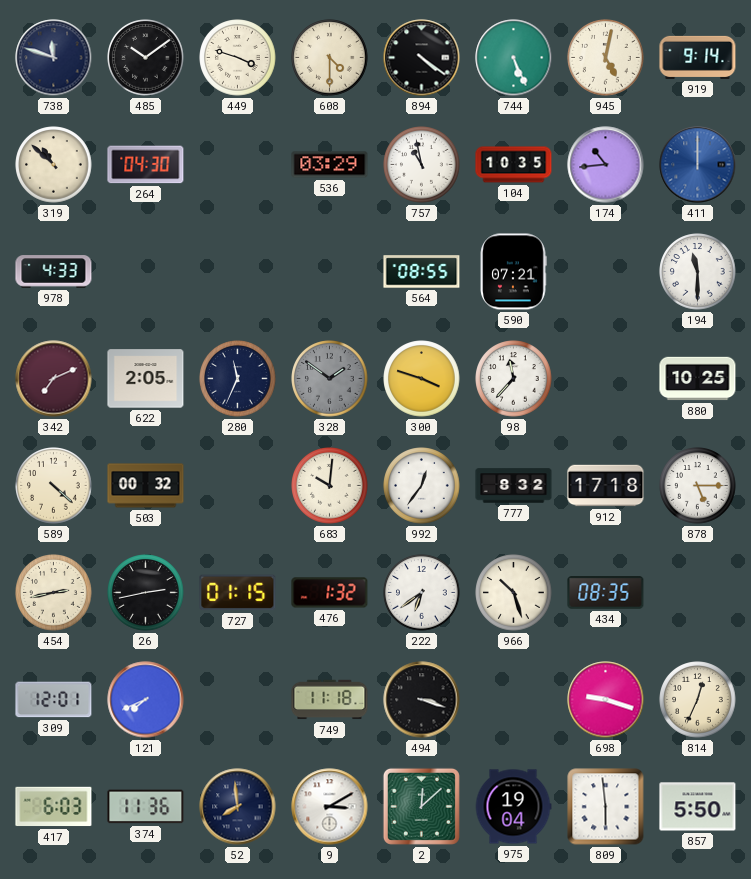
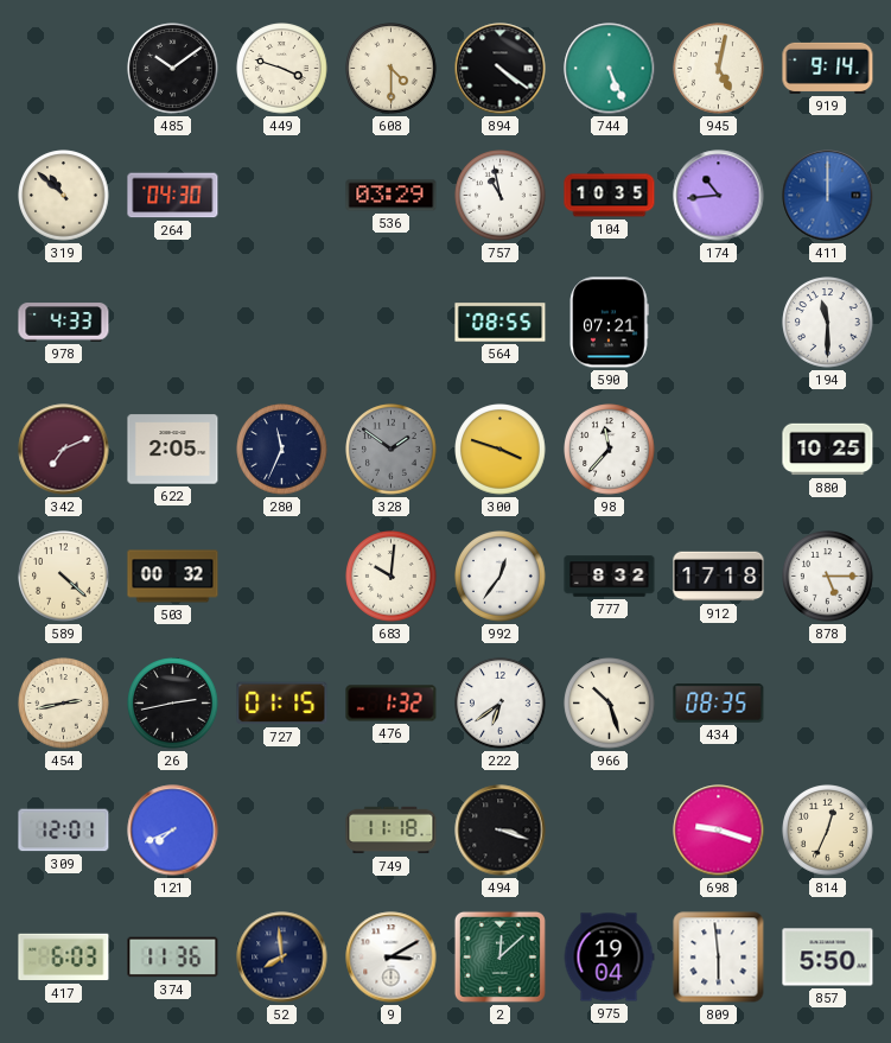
738: 11:48 -> none (54, 58)
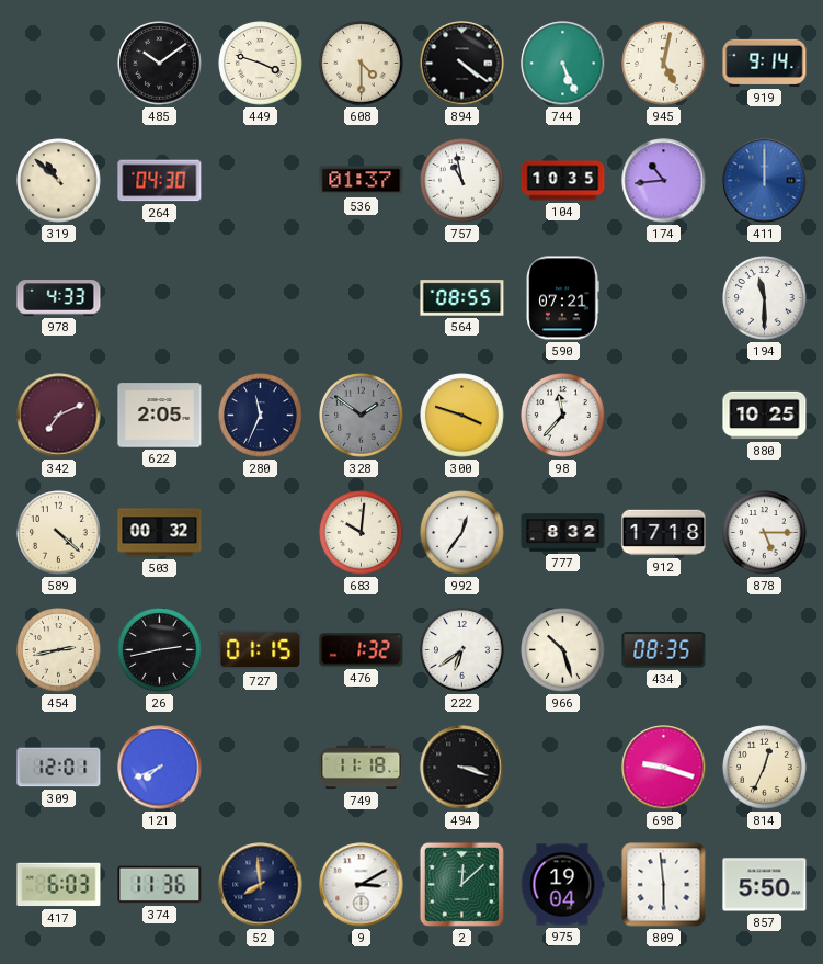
536: 03:29 -> 01:37 (362, 181)
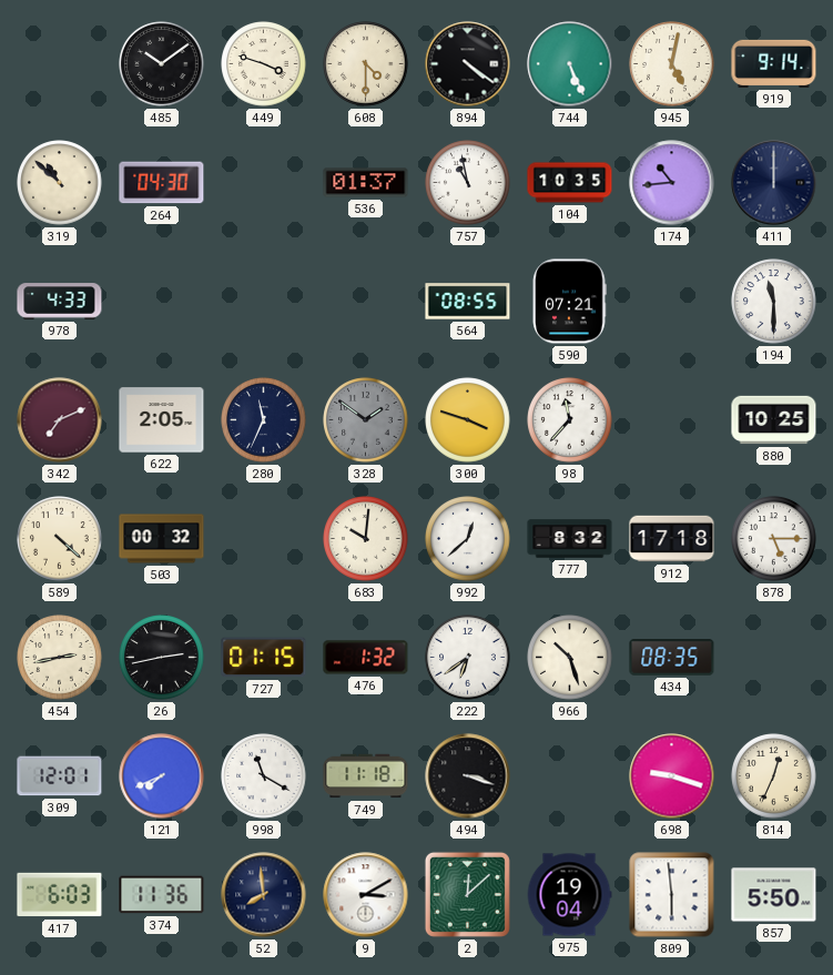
411 dial: blue -> navy (774, 183)
992: 12:36 -> 12:38 (468, 539)
998: none -> 11:20 (264, 776)
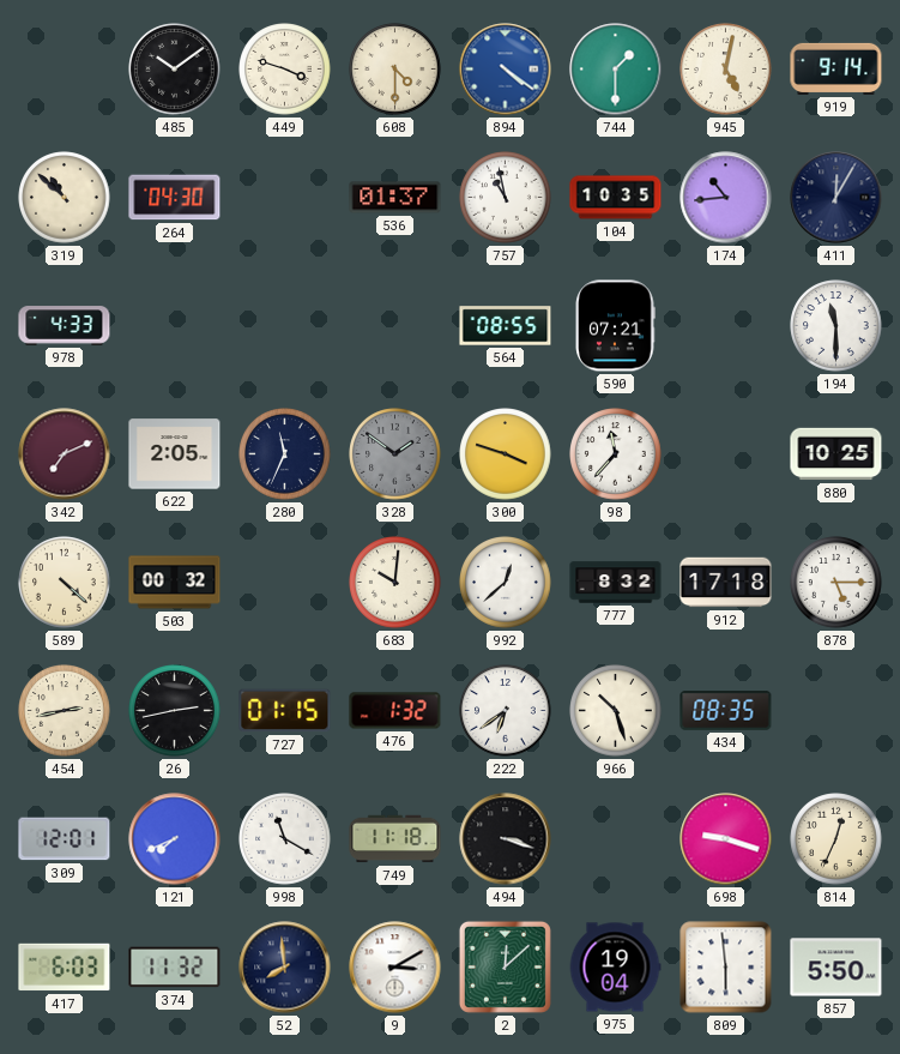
894 dial: black -> blue (506, 70)
744: 5:26 -> 1:30 (616, 70)
411: 12:00 -> 12:05 (836, 198)
374: 11:36 -> 11:32 (175, 968)
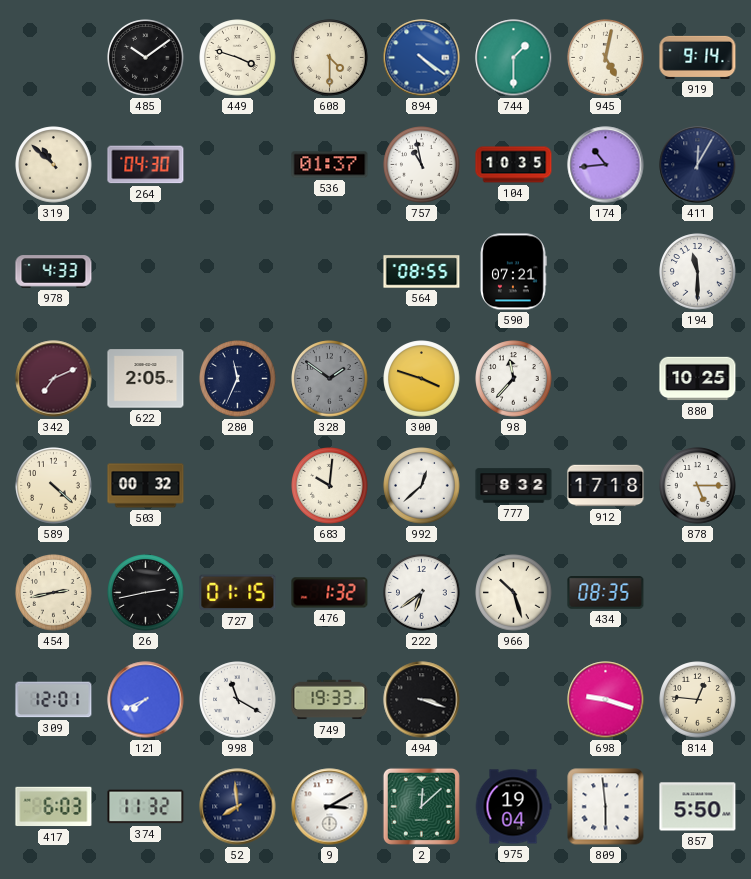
749: 11:18 -> 19:33 (330, 700)
814: 12:34 -> 12:46 (698, 700)
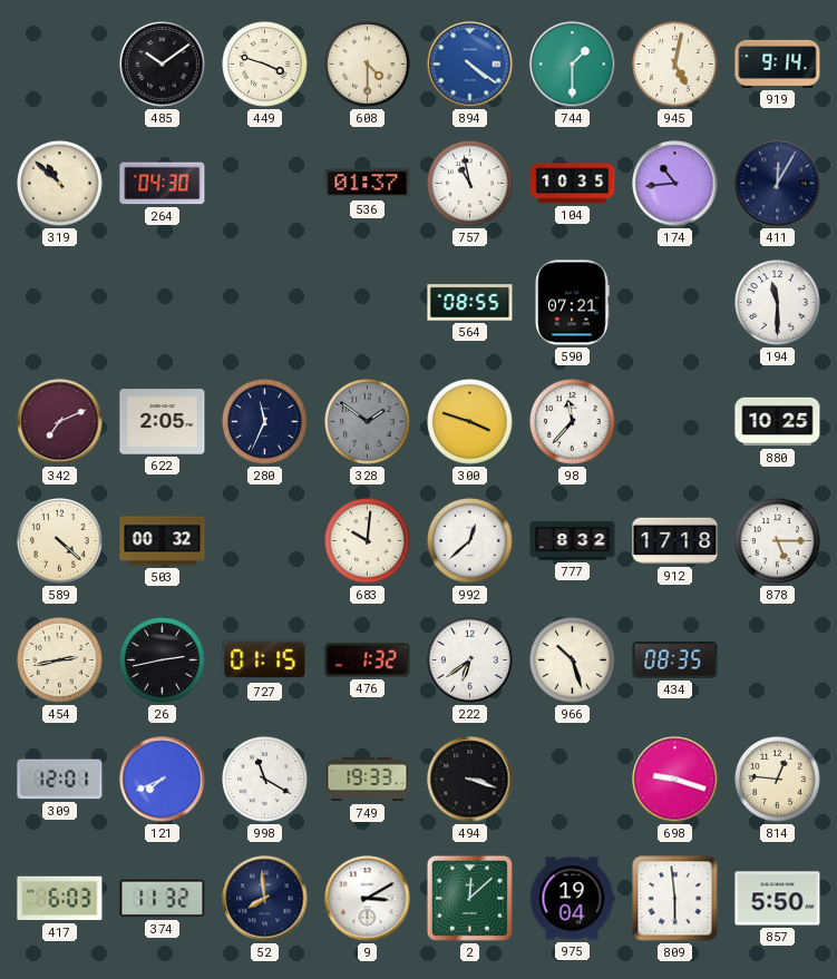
978: 4:33 -> none (54, 272)
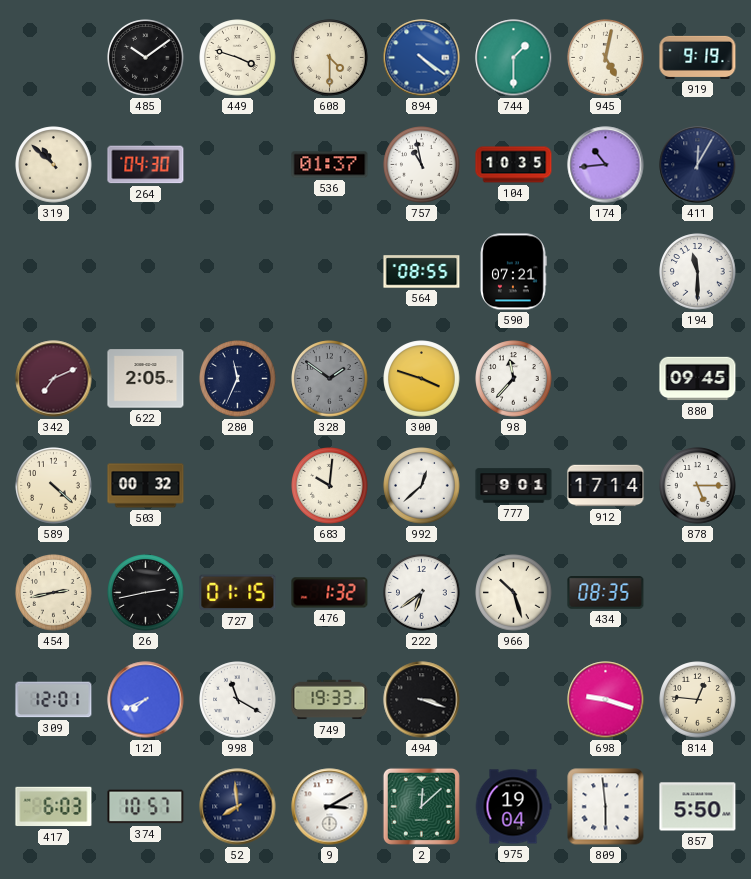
919: 9:14 -> 9:19 (698, 57)
880: 10:25 -> 09:45 (698, 379)
777: 8:32 -> 9:01 (514, 486)
912: 17:18 -> 17:14 (606, 486)
374: 11:32 -> 10:57 (146, 807)
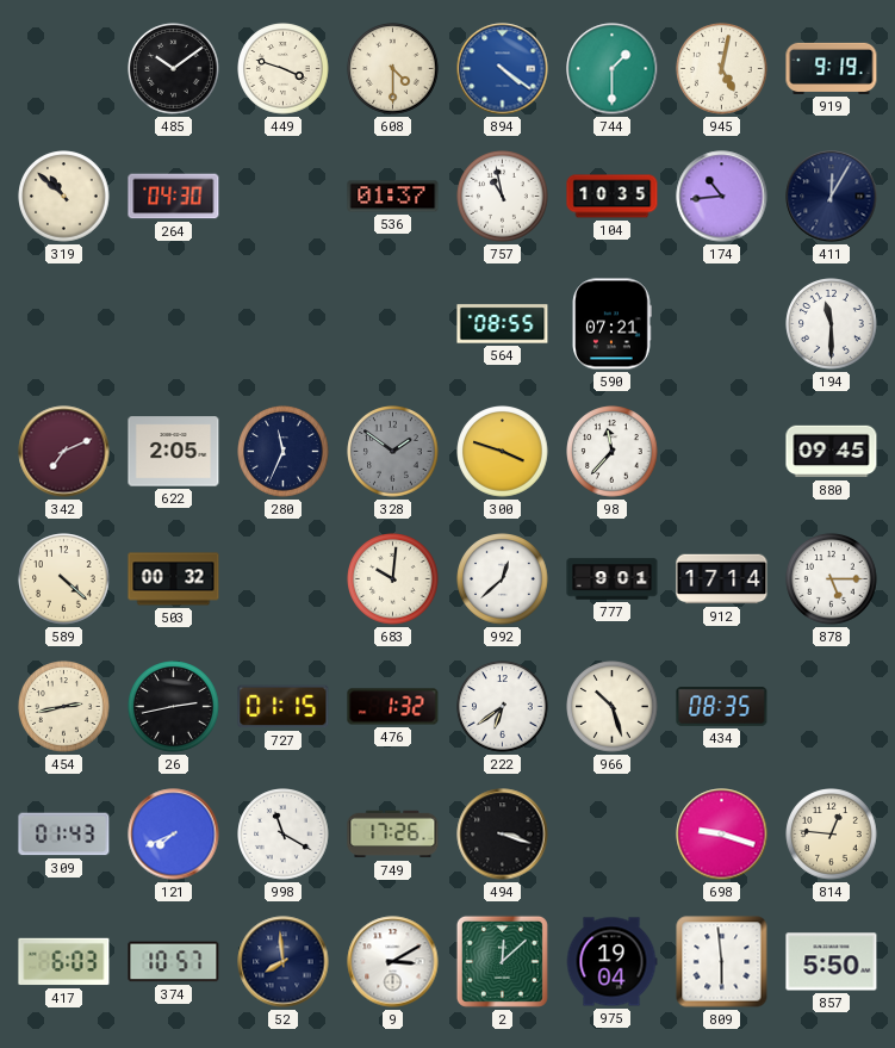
309: 12:01 -> 01:43 (64, 835)
749: 19:33 -> 17:26 (393, 835)
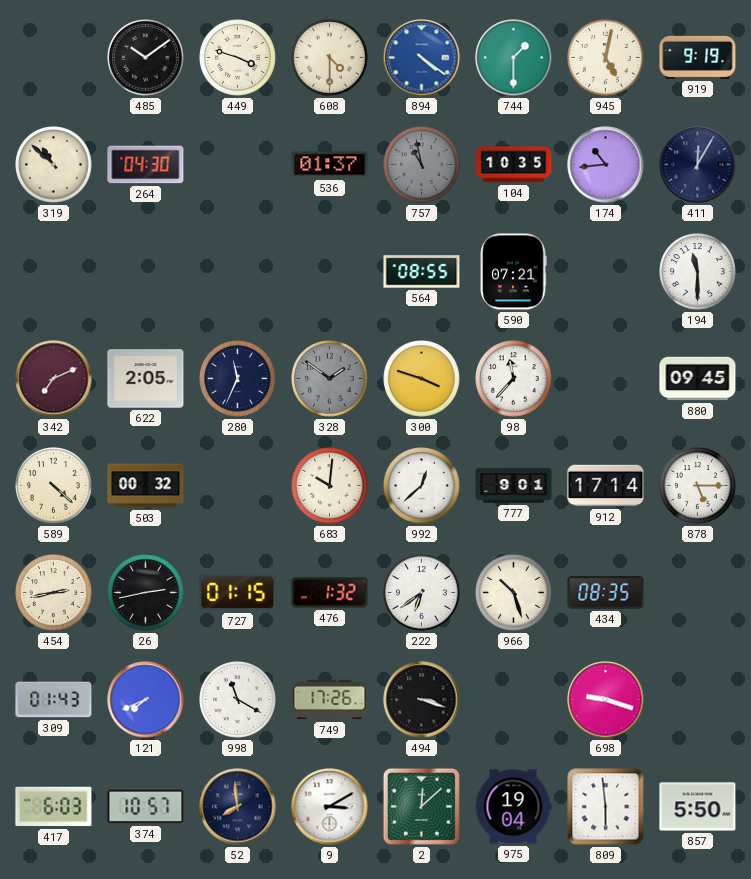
757 dial: white -> grey (422, 165)
814: 12:46 -> none (832, 835)
